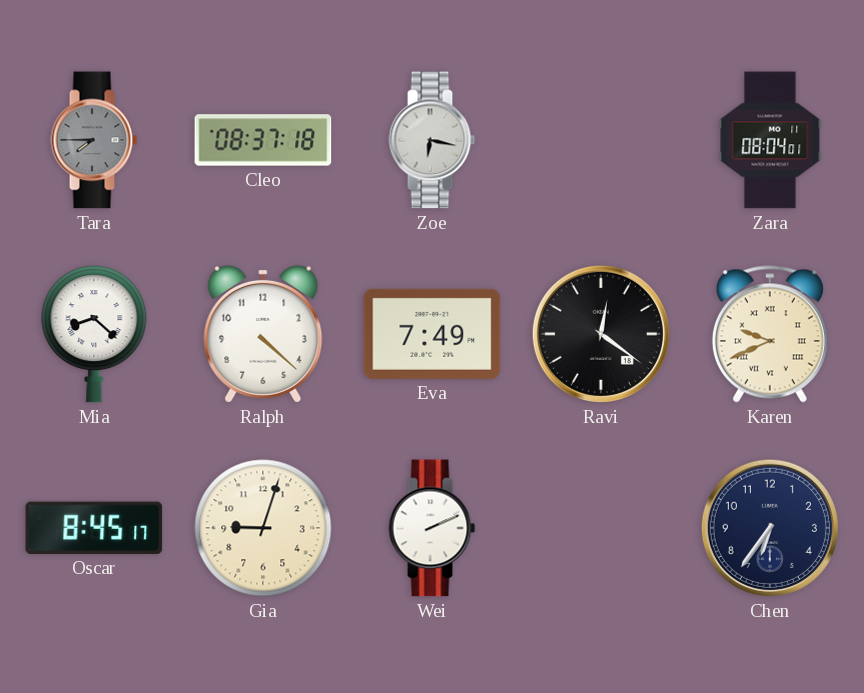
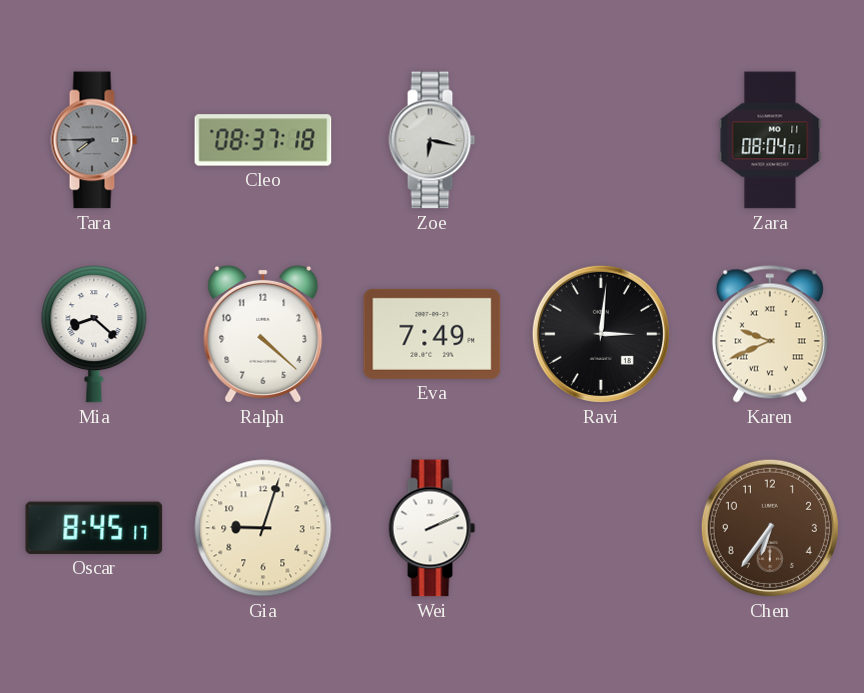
Ravi: 12:21 -> 3:01 (601, 334)
Chen dial: navy -> brown (770, 528)
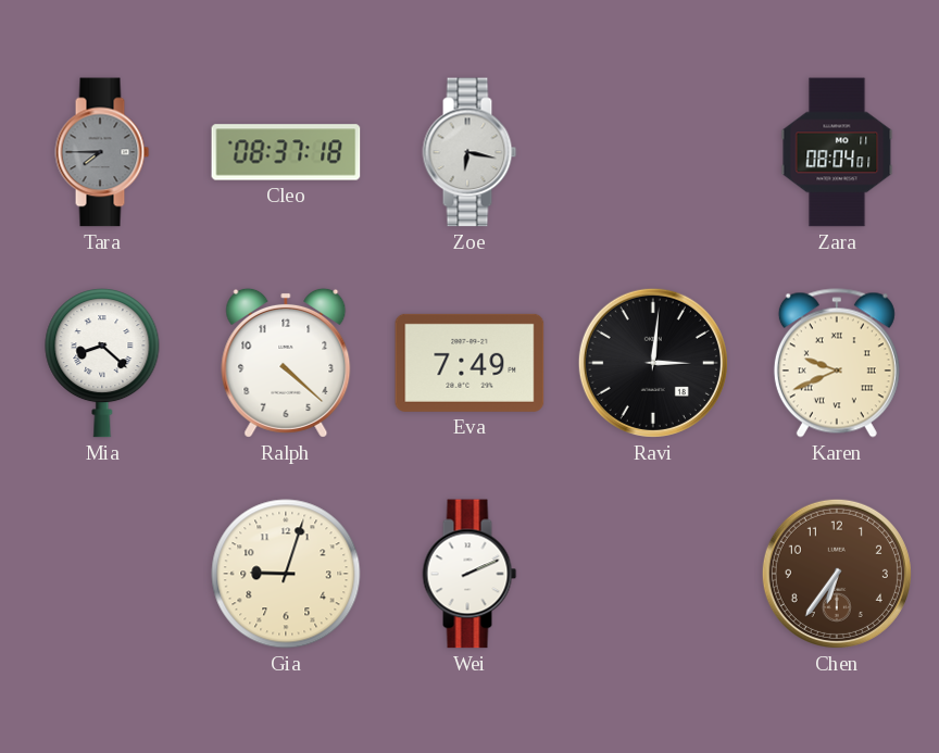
Oscar: 8:45 -> none (94, 528)
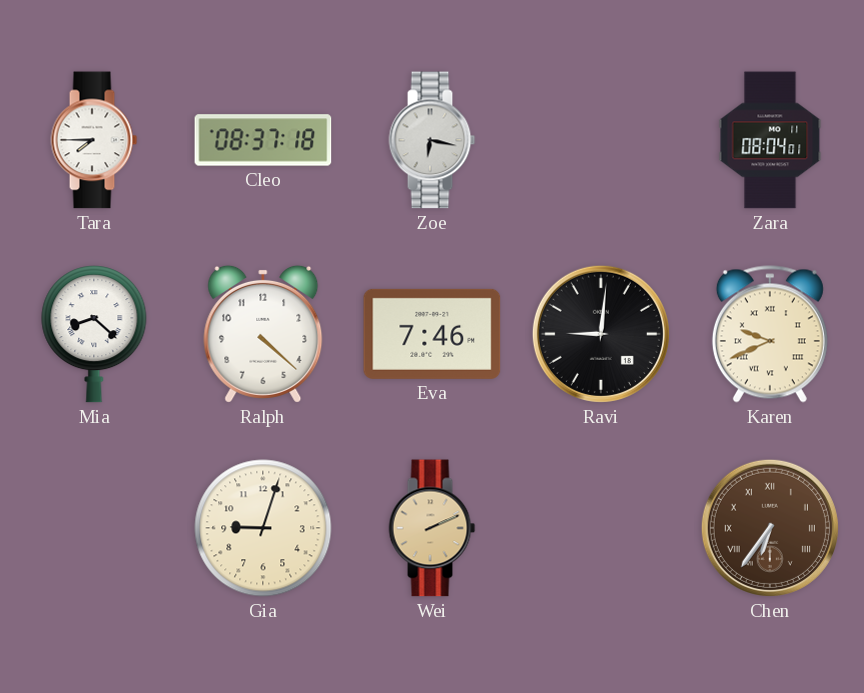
Tara dial: grey -> white (94, 140)
Eva: 7:49 -> 7:46 (432, 334)
Ravi: 3:01 -> 9:01 (601, 334)
Wei dial: white -> champagne (432, 528)
Chen numerals: Arabic -> Roman (770, 528)
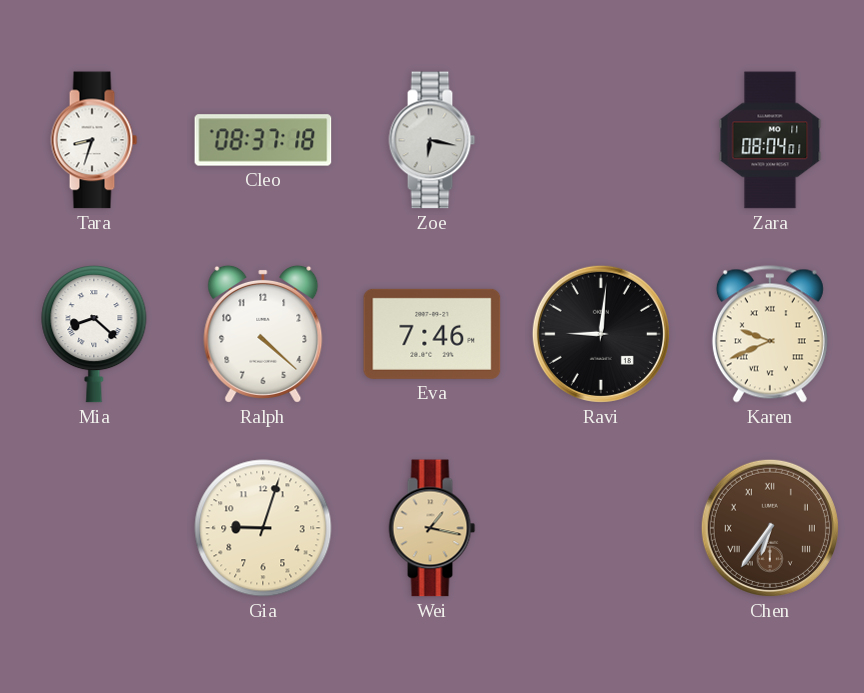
Tara: 7:45 -> 8:33 (94, 140)
Wei: 2:11 -> 1:17 (432, 528)
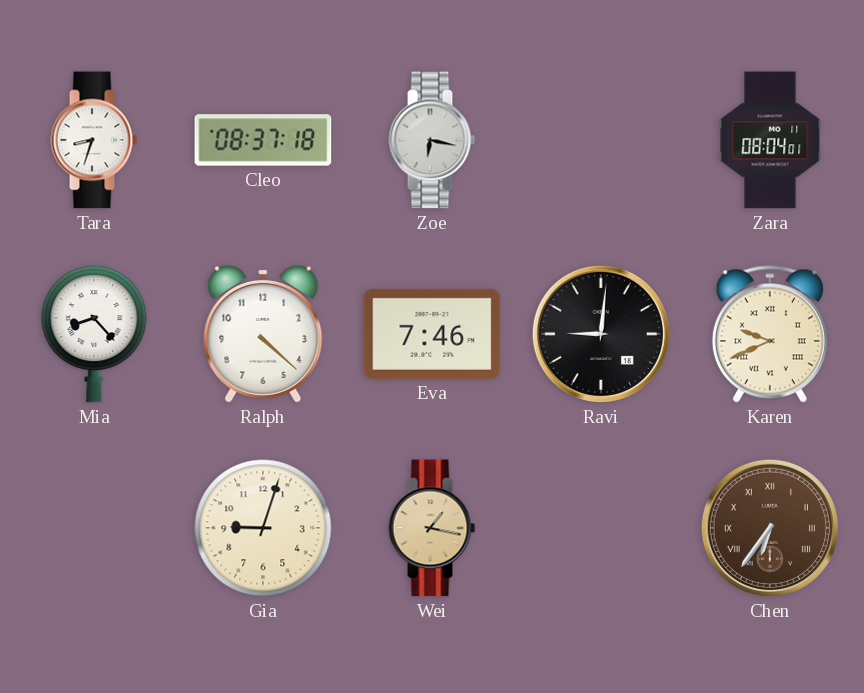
Mia: 8:22 -> 8:23 (94, 334)
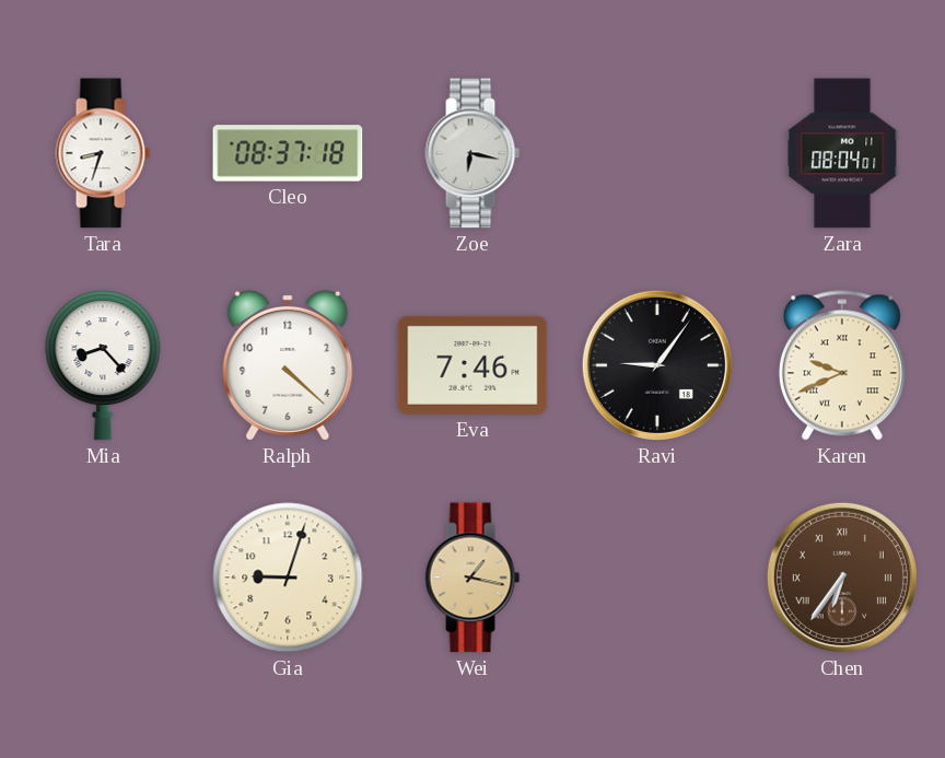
Ravi: 9:01 -> 9:06 (657, 365)
